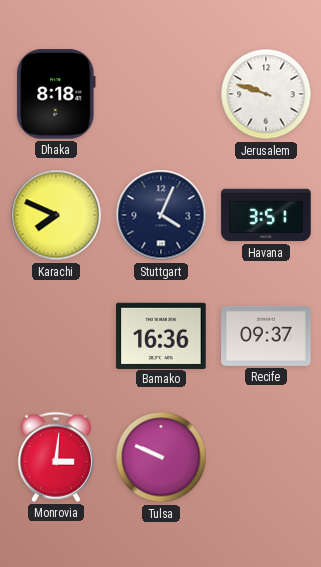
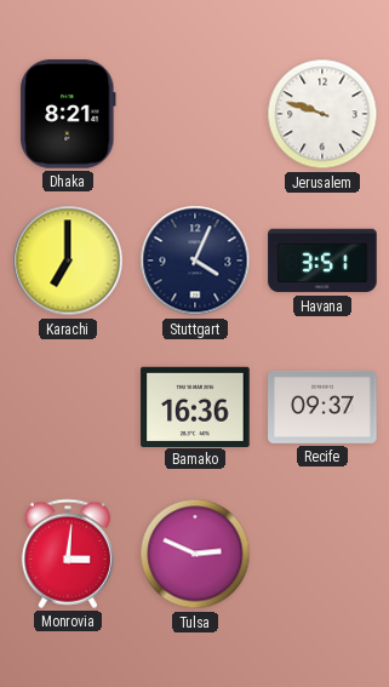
Dhaka: 8:18 -> 8:21 (68, 114)
Karachi: 7:49 -> 7:00 (68, 261)
Tulsa: 9:49 -> 2:49 (195, 554)
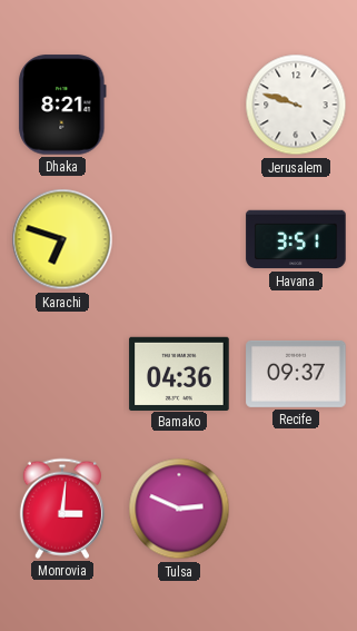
Karachi: 7:00 -> 6:48 (62, 239)
Stuttgart: 4:04 -> none (195, 261)
Bamako: 16:36 -> 04:36 (179, 373)
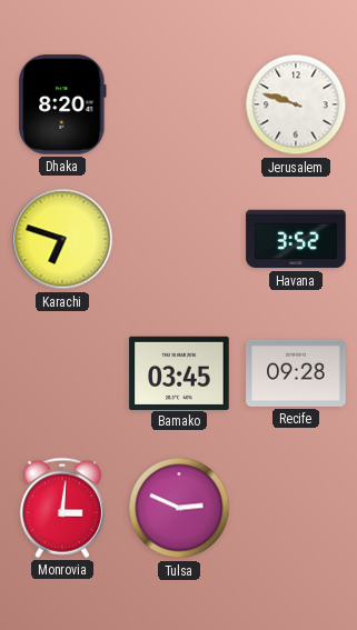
Dhaka: 8:21 -> 8:20 (62, 104)
Havana: 3:51 -> 3:52 (296, 239)
Bamako: 04:36 -> 03:45 (179, 372)
Recife: 09:37 -> 09:28 (296, 373)
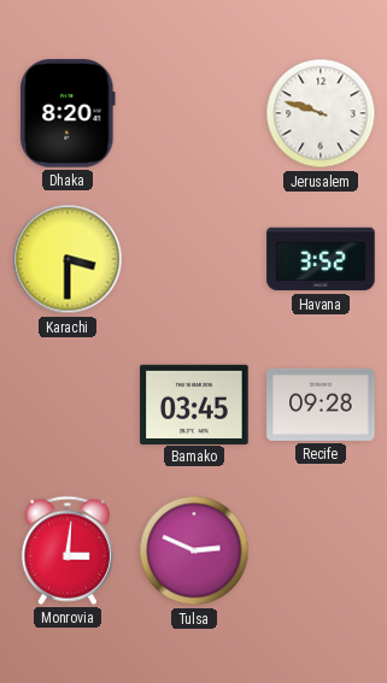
Karachi: 6:48 -> 3:30 (68, 259)
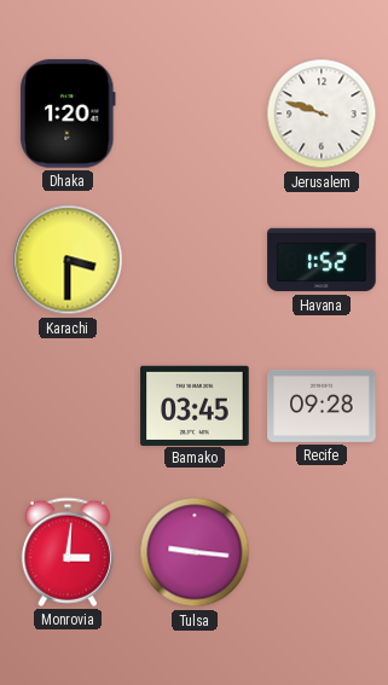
Dhaka: 8:20 -> 1:20 (68, 114)
Havana: 3:52 -> 1:52 (322, 260)
Tulsa: 2:49 -> 9:16 (195, 552)
